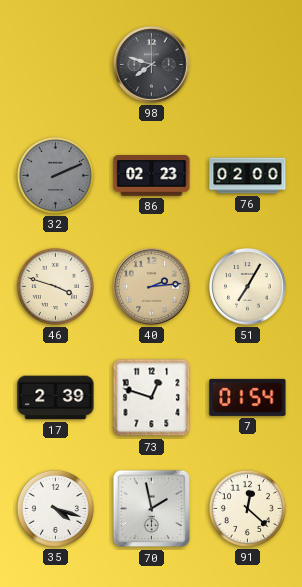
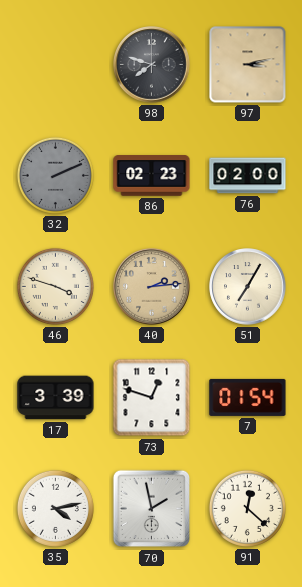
97: none -> 3:13 (248, 65)
17: 2:39 -> 3:39 (56, 398)
35: 4:18 -> 4:13 (55, 508)
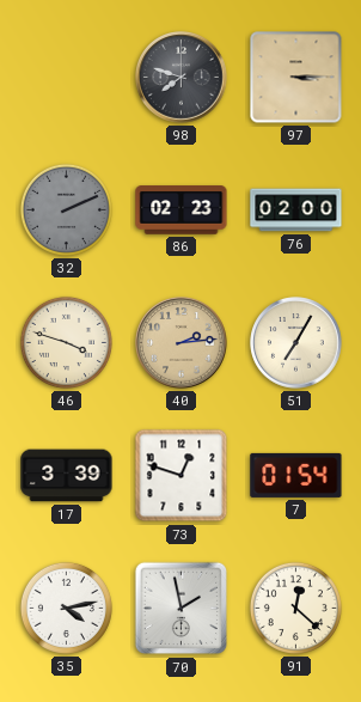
97: 3:13 -> 3:15 (296, 78)
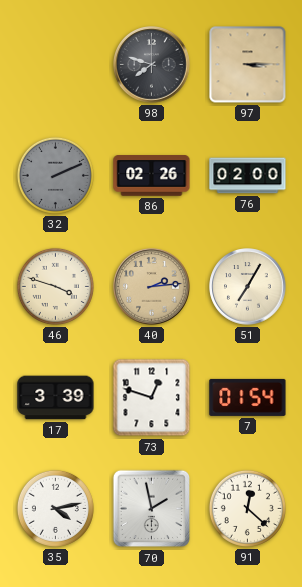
86: 02:23 -> 02:26 (152, 176)
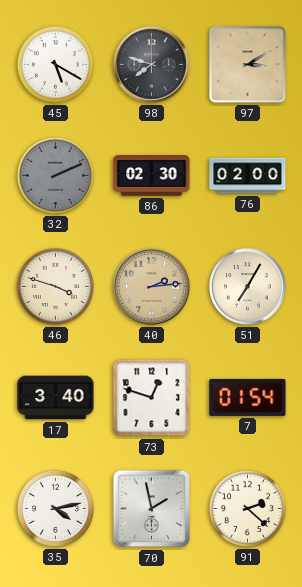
45: none -> 5:20 (55, 64)
97: 3:15 -> 3:10 (248, 65)
86: 02:26 -> 02:30 (152, 176)
17: 3:39 -> 3:40 (56, 398)
91: 12:22 -> 2:22 (247, 508)
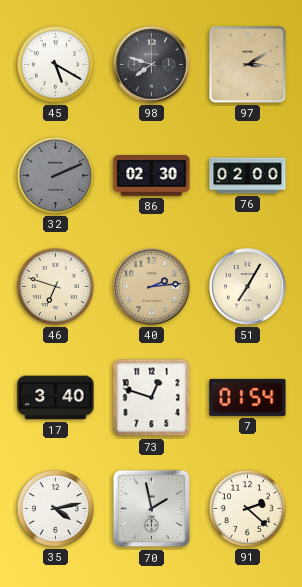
46: 3:48 -> 6:48 (55, 286)
